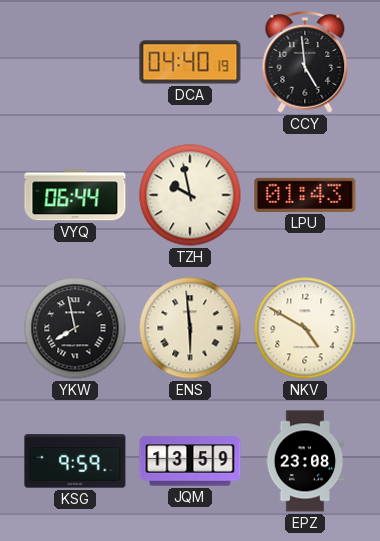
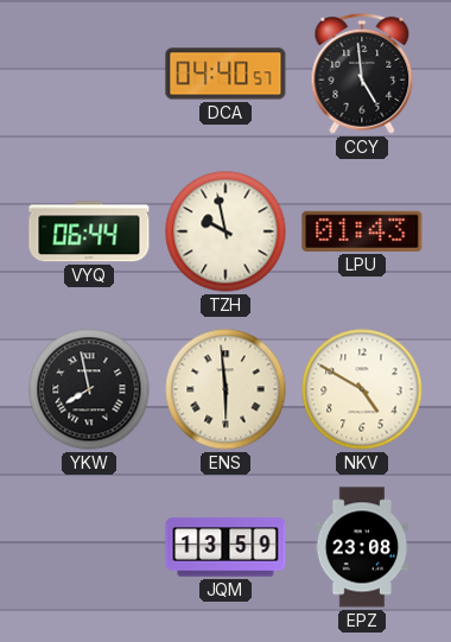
DCA: 04:40:19 -> 04:40:57 (225, 74)
KSG: 9:59 -> none (75, 461)
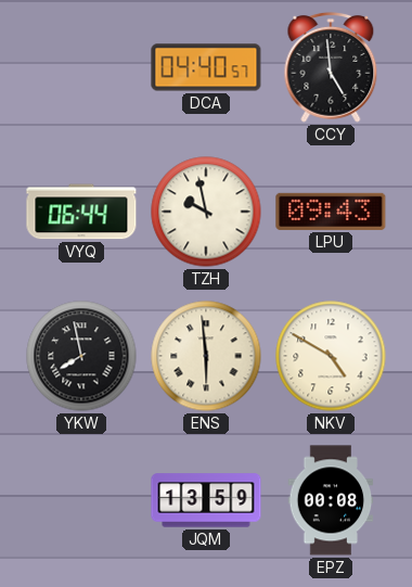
LPU: 01:43 -> 09:43 (331, 212)
EPZ: 23:08 -> 00:08 (331, 500)
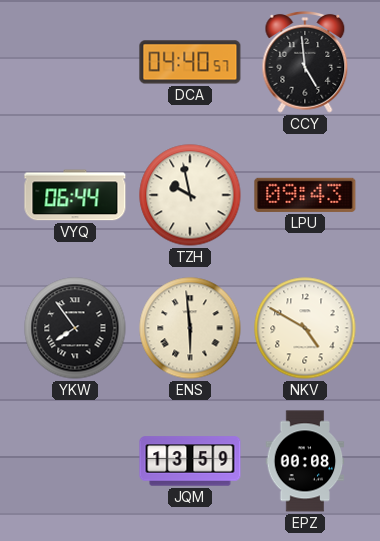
YKW: 7:58 -> 7:54 (75, 328)
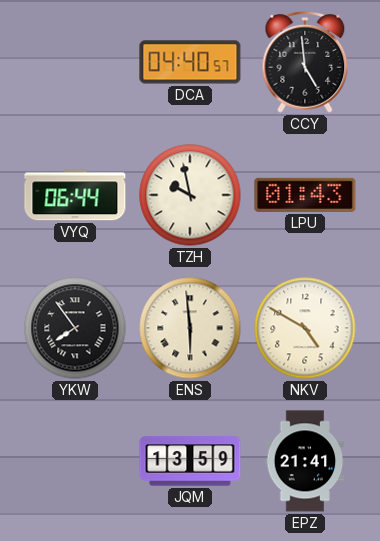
LPU: 09:43 -> 01:43 (305, 195)
EPZ: 00:08 -> 21:41 (305, 461)
